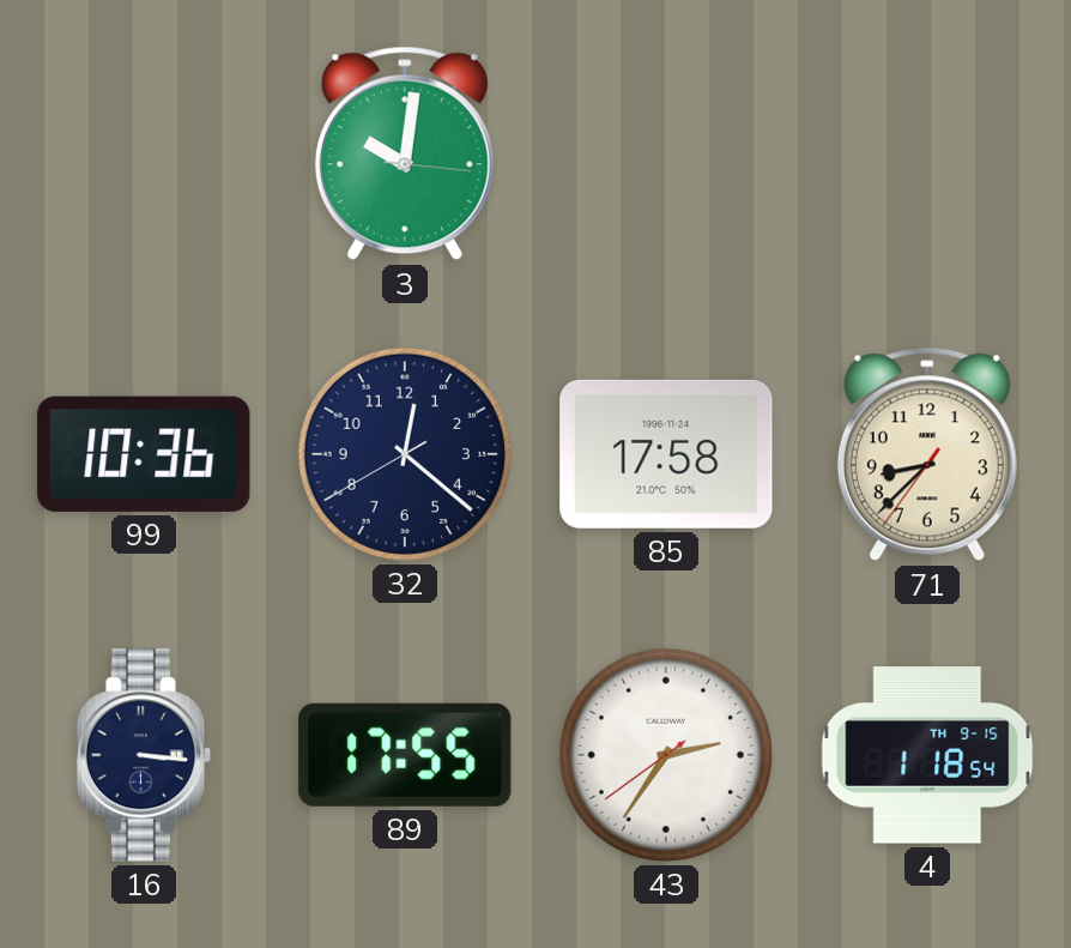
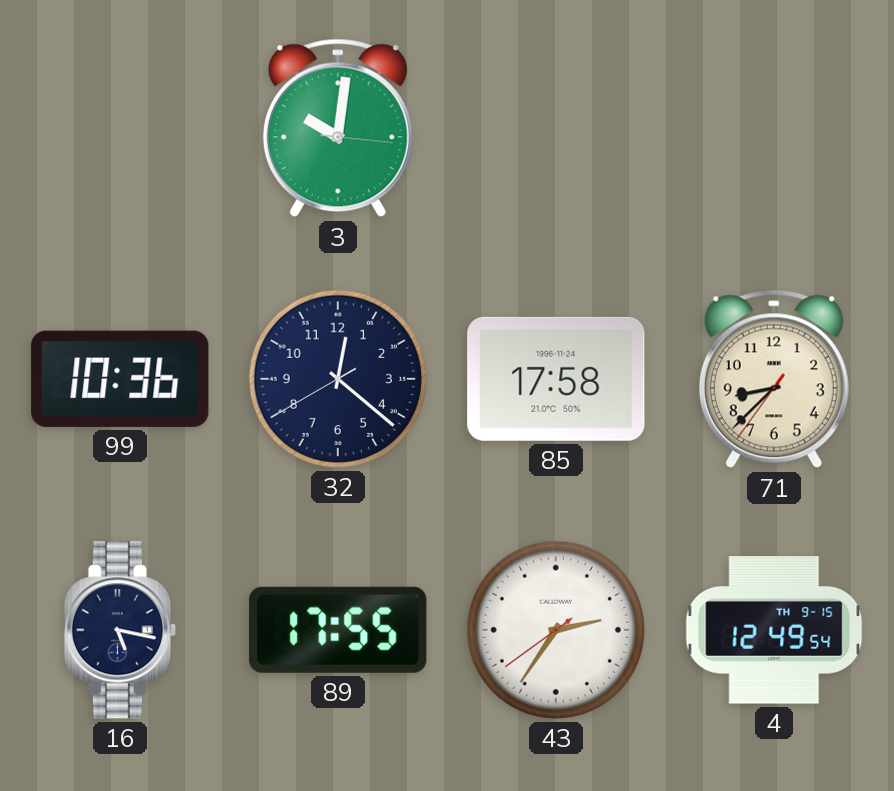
16: 3:16 -> 5:17 (119, 630)
4: 1:18 -> 12:49 (774, 630)
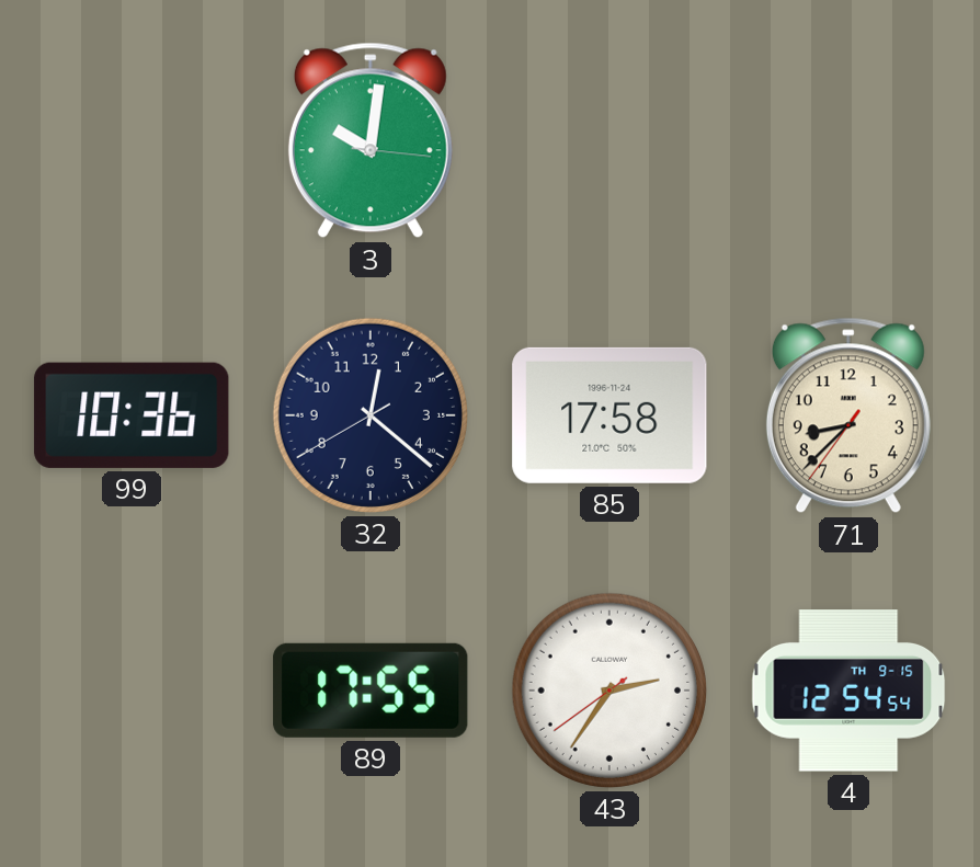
16: 5:17 -> none (119, 630)
4: 12:49 -> 12:54 (848, 691)
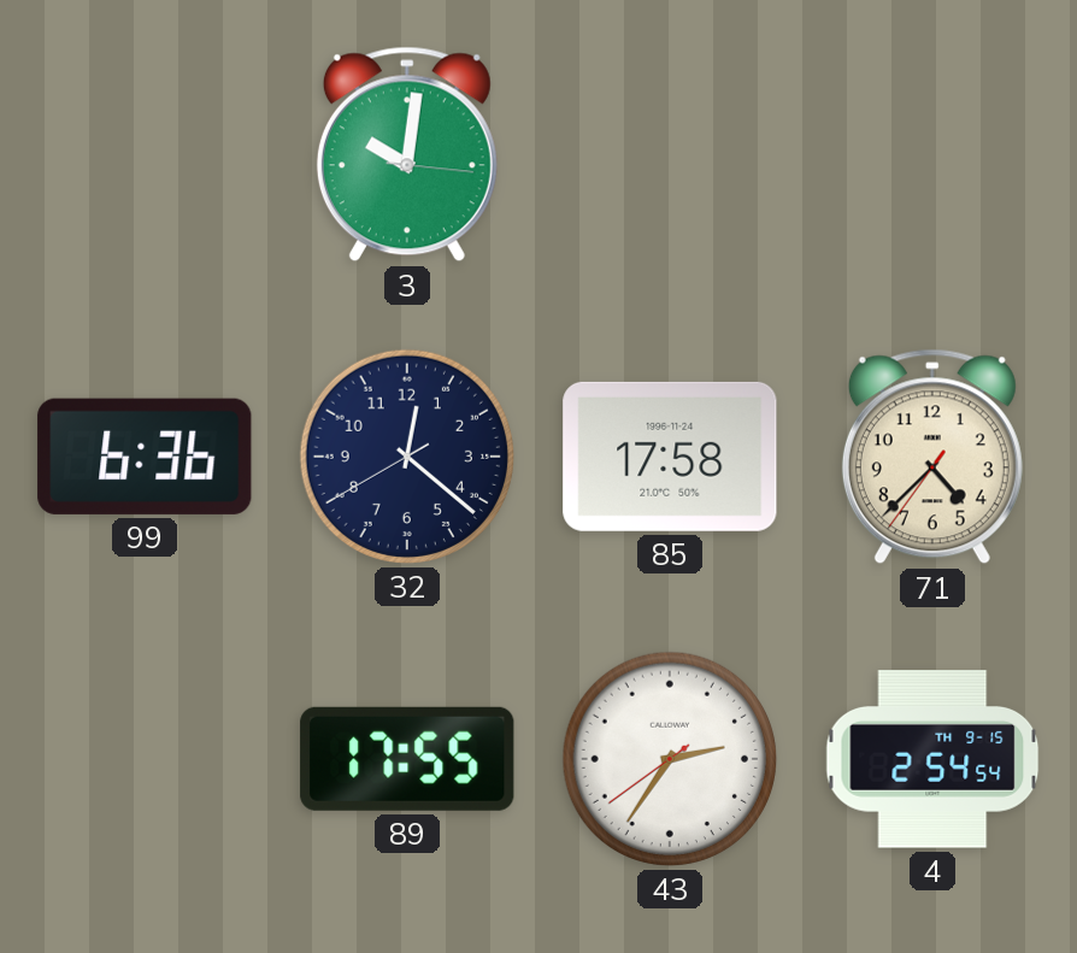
99: 10:36 -> 6:36 (145, 457)
71: 8:37 -> 4:37 (932, 457)
4: 12:54 -> 2:54 (932, 759)
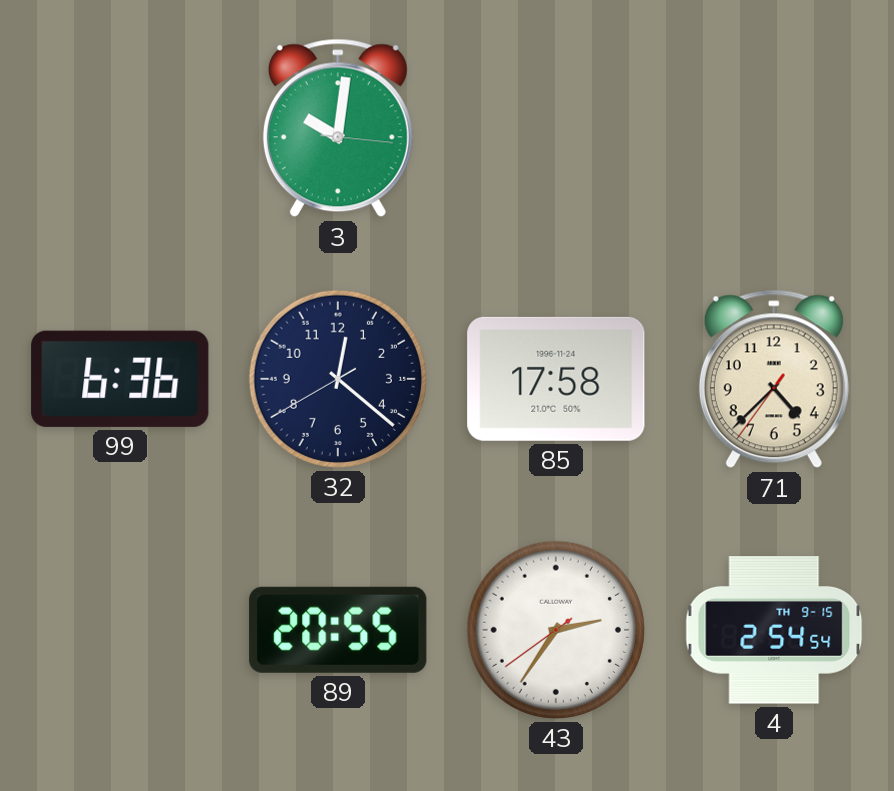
89: 17:55 -> 20:55 (338, 630)
